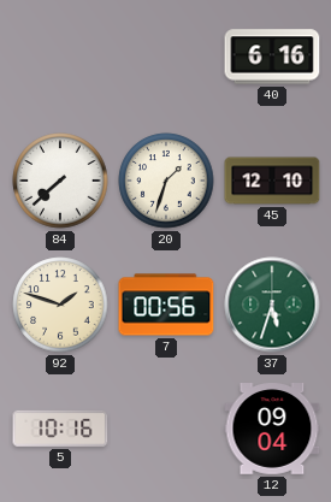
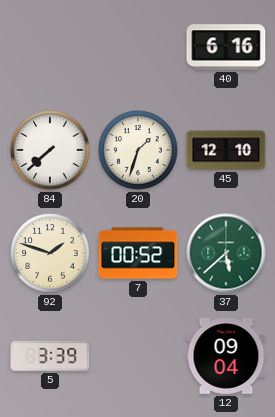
7: 00:56 -> 00:52 (138, 253)
37: 5:33 -> 5:38 (226, 253)
5: 10:16 -> 3:39 (50, 356)
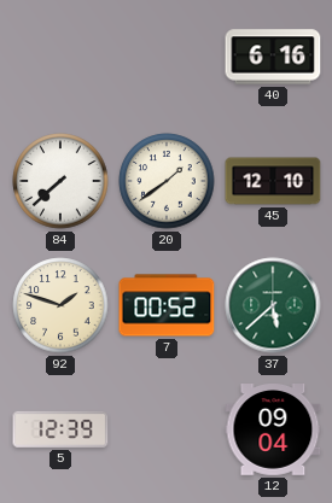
20: 1:33 -> 1:39 (167, 181)
5: 3:39 -> 12:39 (60, 429)
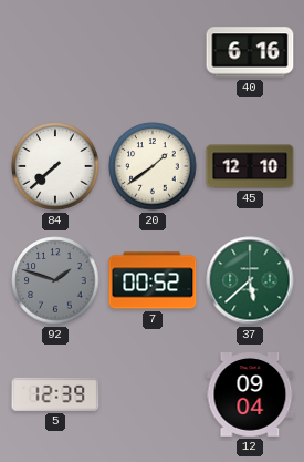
92 dial: cream -> grey (55, 280)
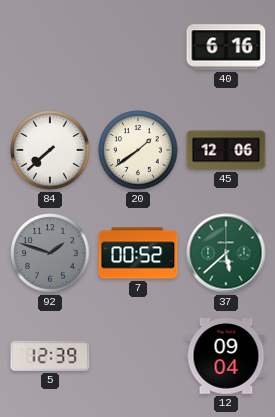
45: 12:10 -> 12:06 (226, 150)
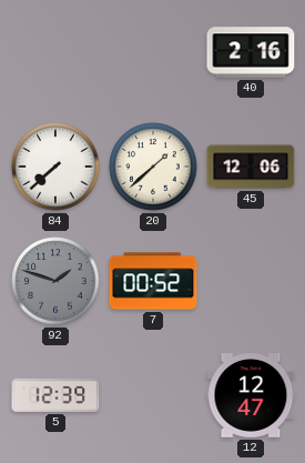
40: 6:16 -> 2:16 (251, 52)
20: 1:39 -> 1:38 (153, 167)
37: 5:38 -> none (226, 253)
12: 09:04 -> 12:47 (251, 396)
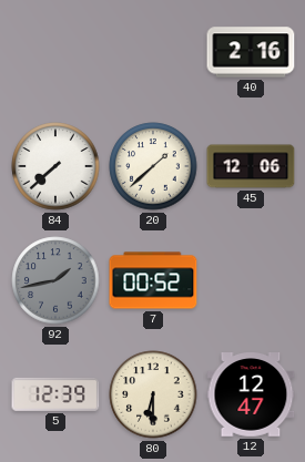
92: 1:48 -> 1:43 (55, 280)
80: none -> 6:30 (153, 394)
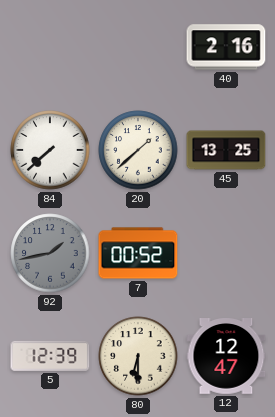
45: 12:06 -> 13:25 (226, 150)
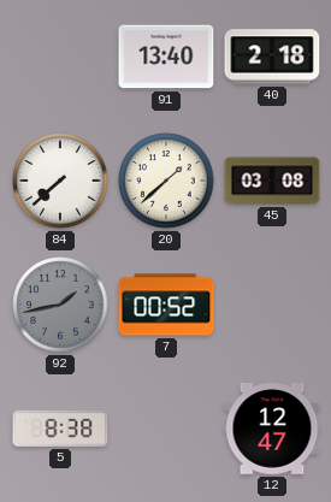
91: none -> 13:40 (166, 57)
40: 2:16 -> 2:18 (272, 57)
45: 13:25 -> 03:08 (272, 181)
5: 12:39 -> 8:38 (60, 429)
80: 6:30 -> none (138, 356)
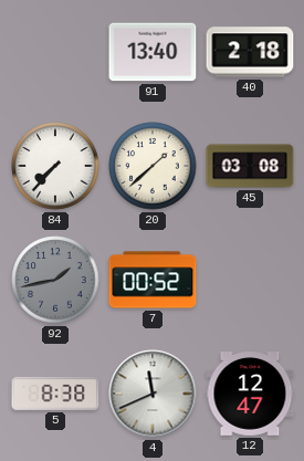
84: 7:38 -> 7:37 (55, 166)
4: none -> 11:41 (153, 394)
